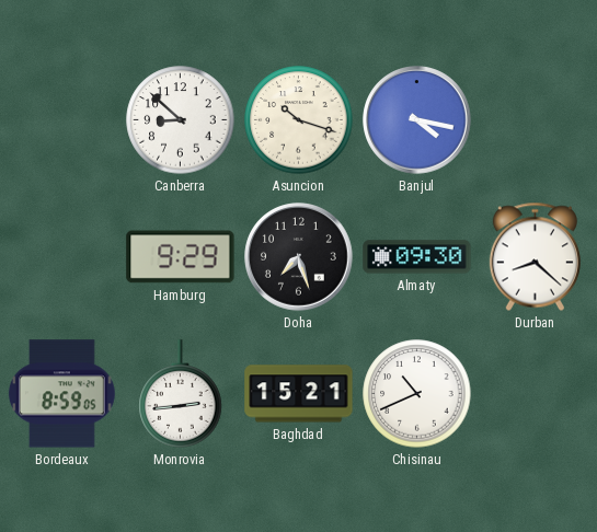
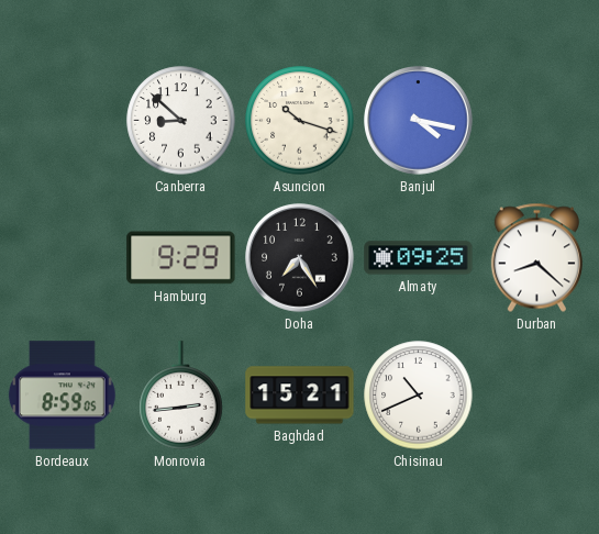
Doha: 7:27 -> 7:25 (300, 258)
Almaty: 09:30 -> 09:25 (419, 258)
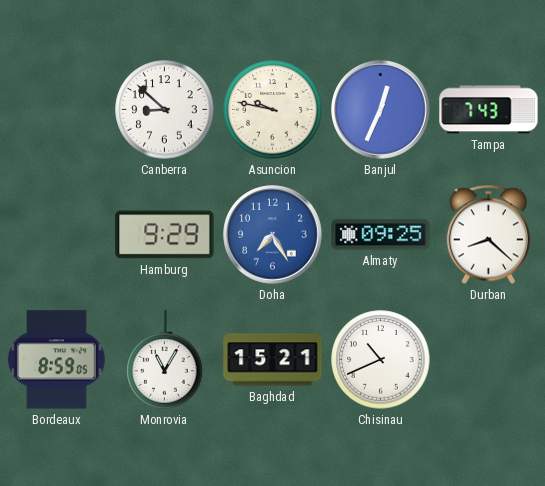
Asuncion: 10:18 -> 9:47 (273, 110)
Banjul: 4:17 -> 12:34 (381, 110)
Tampa: none -> 7:43 (489, 110)
Doha dial: black -> blue (273, 235)
Monrovia: 2:44 -> 11:05 (165, 360)
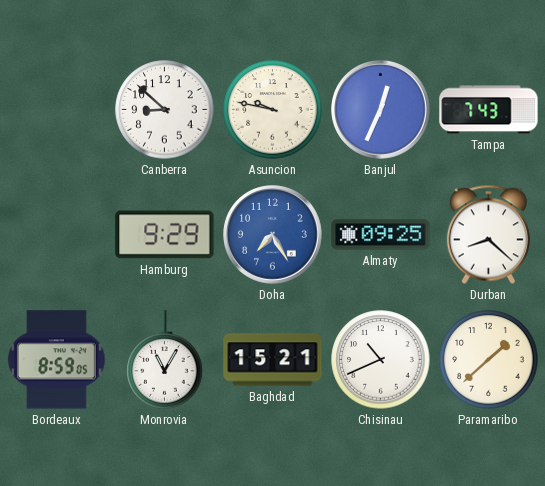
Paramaribo: none -> 1:38 (489, 360)
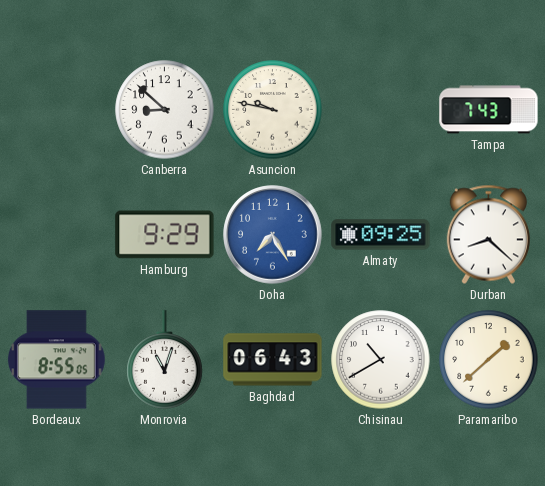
Banjul: 12:34 -> none (381, 110)
Bordeaux: 8:59 -> 8:55 (56, 360)
Monrovia: 11:05 -> 11:03 (165, 360)
Baghdad: 15:21 -> 06:43 (273, 360)
Chisinau: 10:41 -> 10:40 (381, 360)
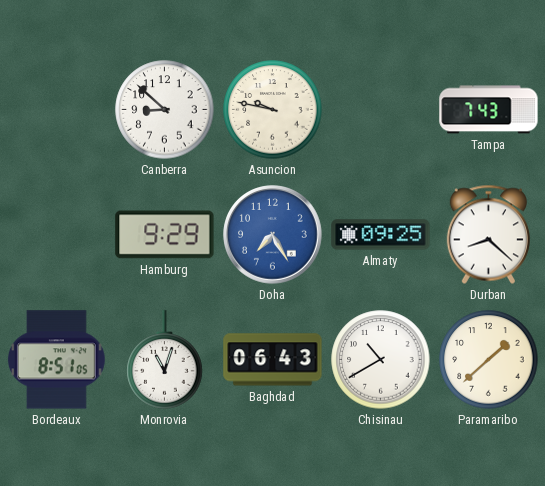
Bordeaux: 8:55 -> 8:51 (56, 360)
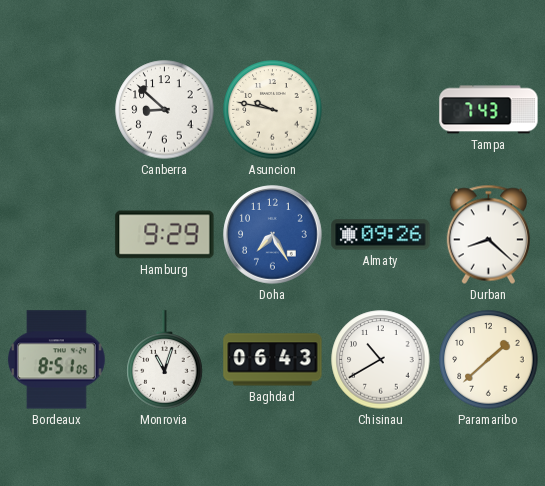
Almaty: 09:25 -> 09:26 (381, 235)
